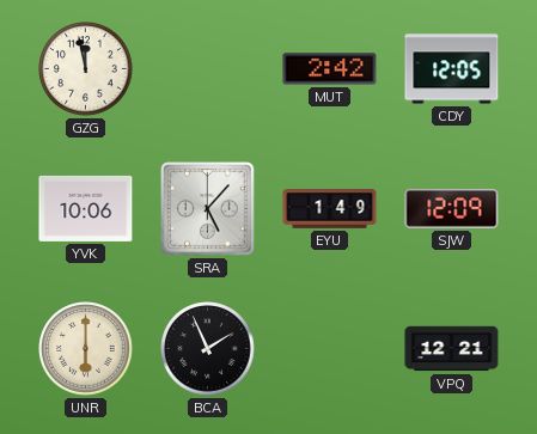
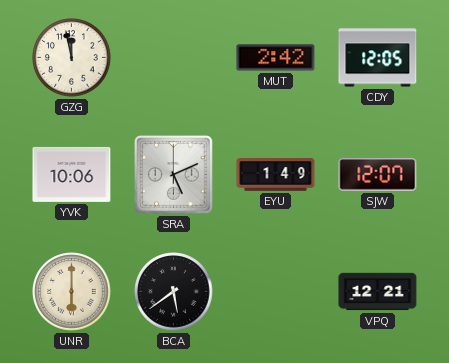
SRA: 5:07 -> 5:11 (174, 175)
SJW: 12:09 -> 12:07 (378, 174)
BCA: 1:56 -> 5:39 (174, 292)
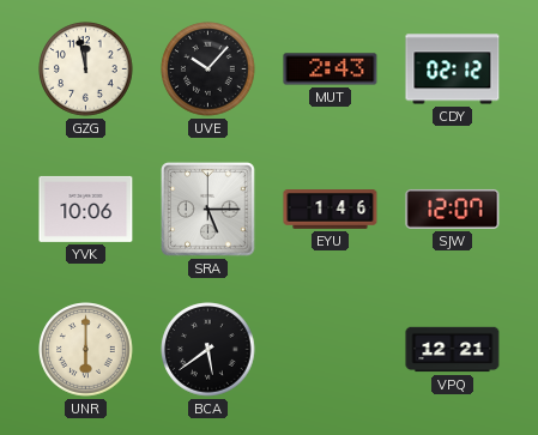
UVE: none -> 10:07 (208, 70)
MUT: 2:42 -> 2:43 (331, 70)
CDY: 12:05 -> 02:12 (453, 70)
SRA: 5:11 -> 5:15 (208, 210)
EYU: 1:49 -> 1:46 (331, 210)
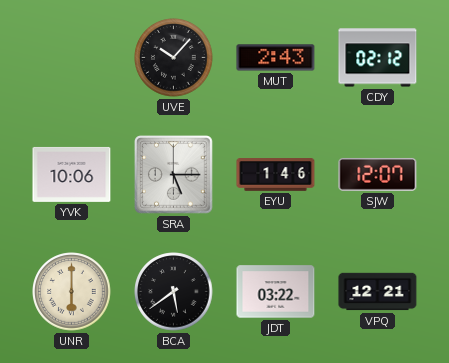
GZG: 11:58 -> none (86, 70)
JDT: none -> 03:22 (276, 292)
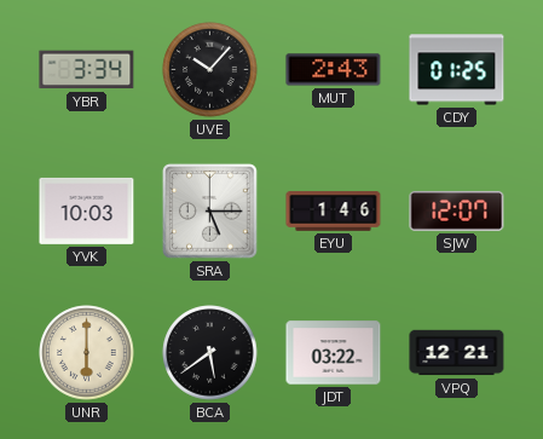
YBR: none -> 3:34 (87, 70)
CDY: 02:12 -> 01:25 (457, 70)
YVK: 10:06 -> 10:03 (87, 210)
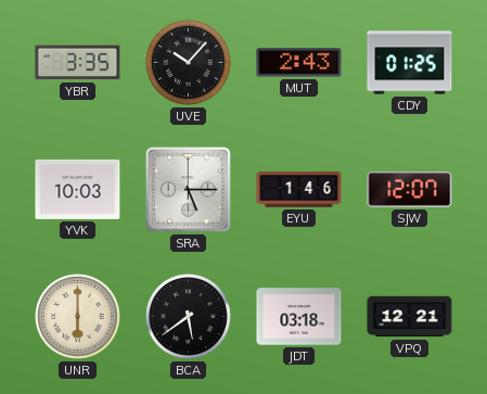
YBR: 3:34 -> 3:35 (78, 63)
JDT: 03:22 -> 03:18 (299, 317)
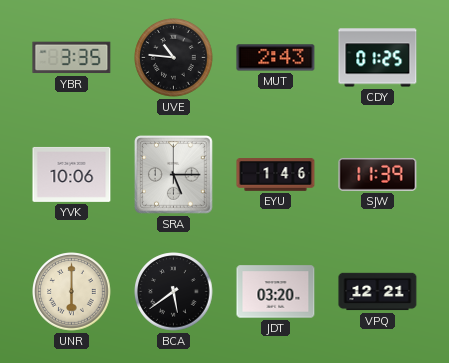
UVE: 10:07 -> 10:46 (174, 58)
YVK: 10:03 -> 10:06 (72, 174)
SJW: 12:07 -> 11:39 (378, 174)
JDT: 03:18 -> 03:20 (276, 292)
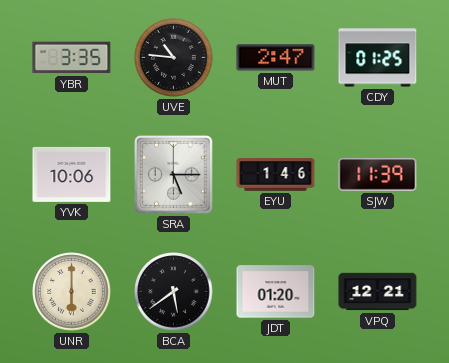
MUT: 2:43 -> 2:47 (276, 58)
JDT: 03:20 -> 01:20 (276, 292)
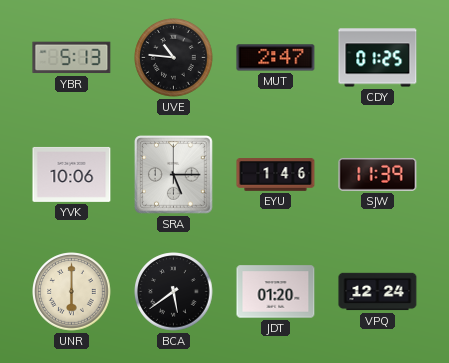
YBR: 3:35 -> 5:13 (72, 58)
VPQ: 12:21 -> 12:24 (378, 292)
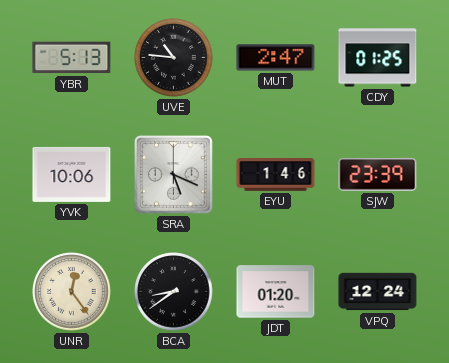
SRA: 5:15 -> 5:19 (174, 175)
SJW: 11:39 -> 23:39 (378, 174)
UNR: 6:00 -> 12:24 (72, 292)
BCA: 5:39 -> 8:39 (174, 292)
